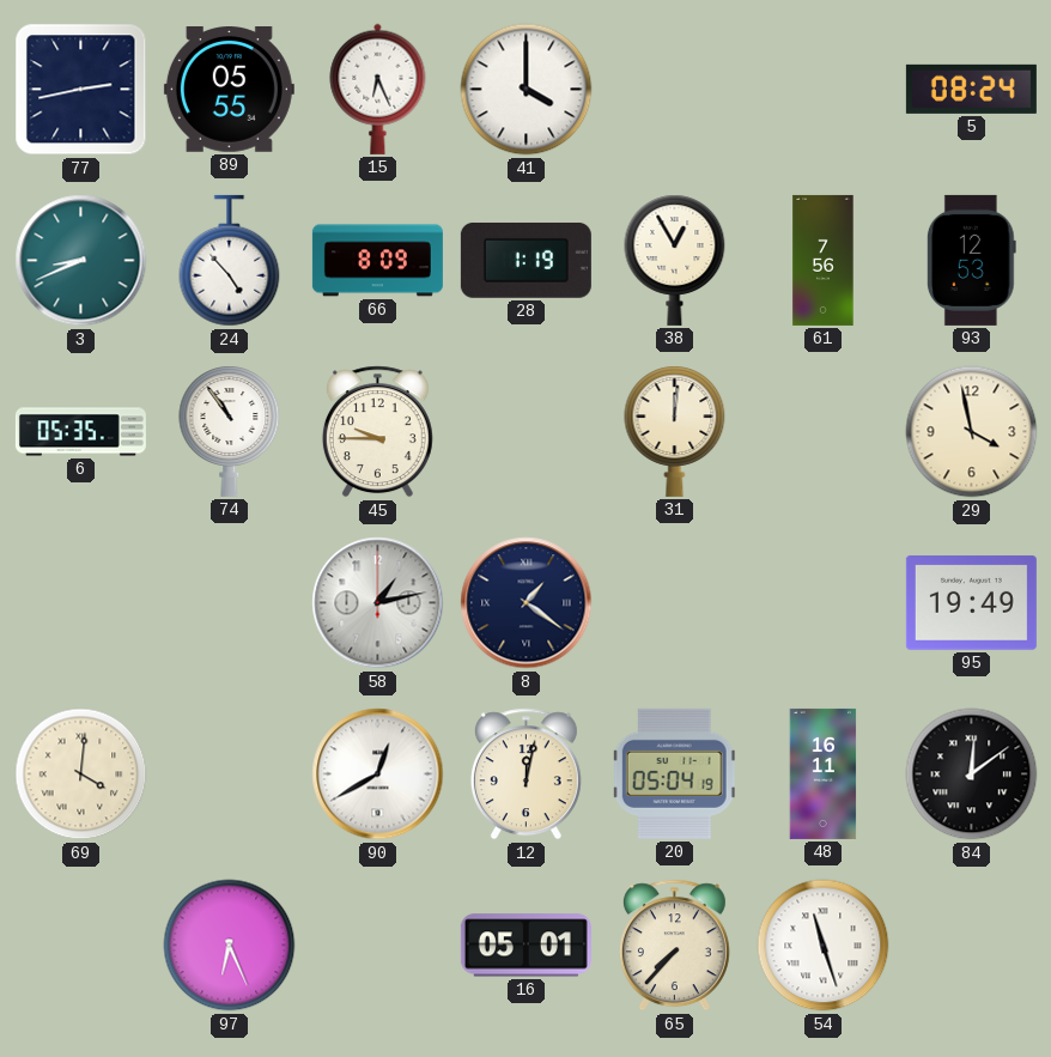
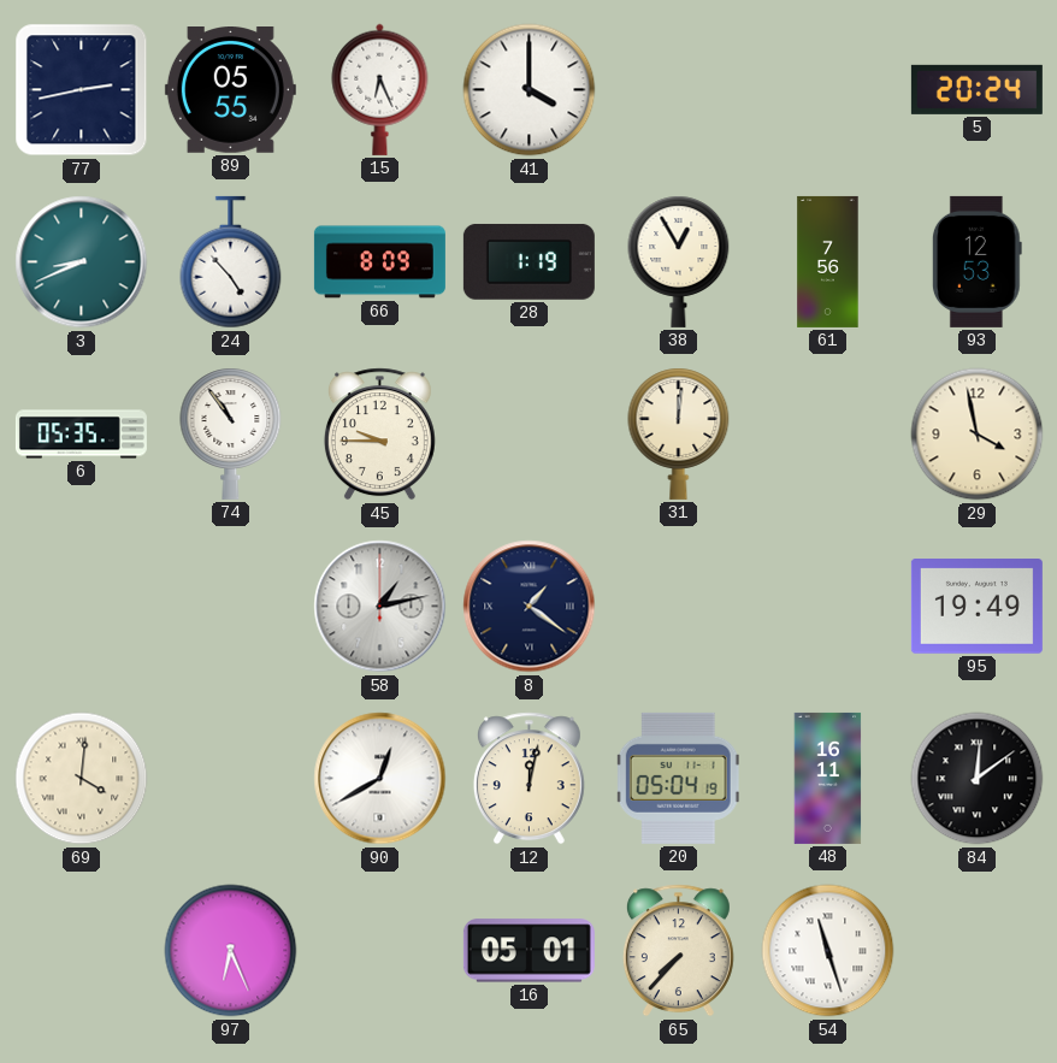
5: 08:24 -> 20:24 (976, 89)
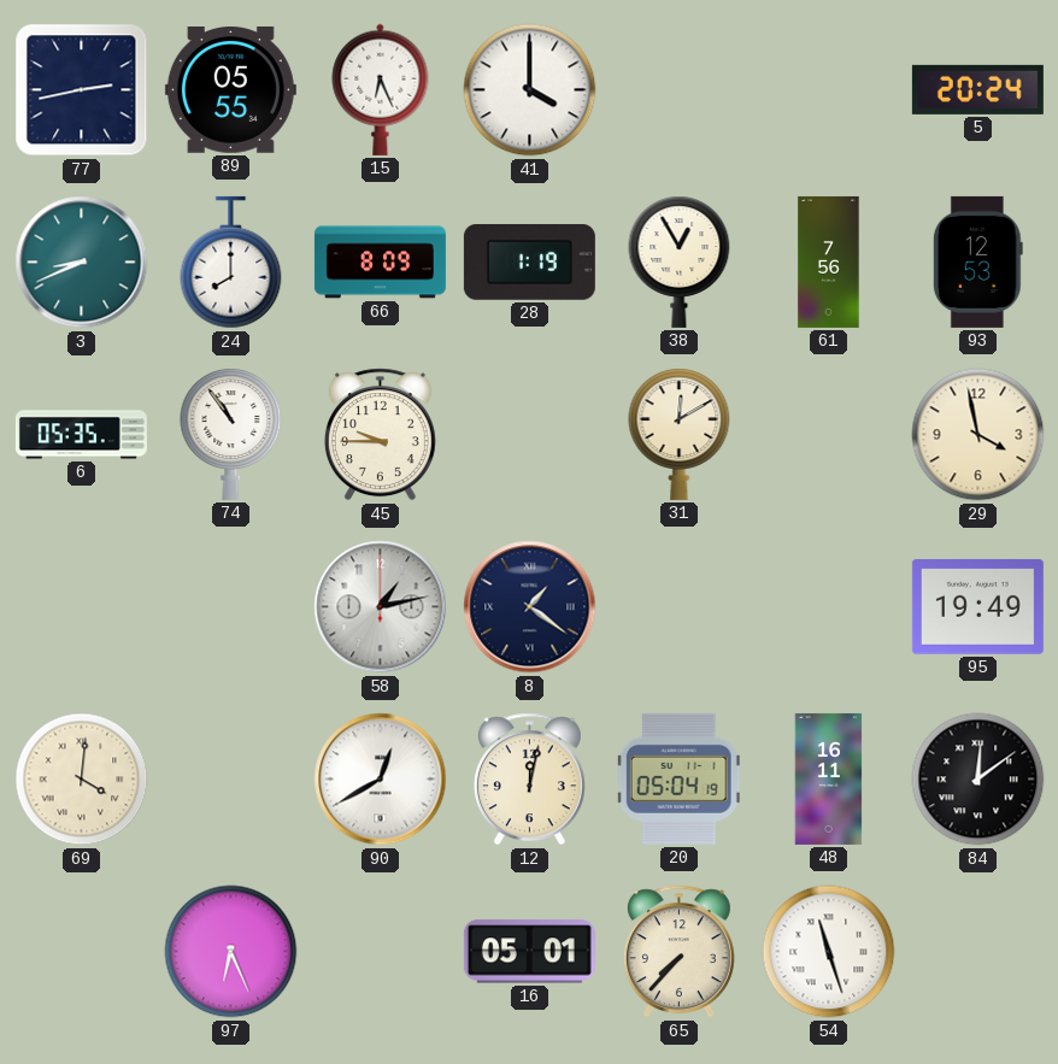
24: 4:53 -> 8:00 (231, 263)
31: 12:01 -> 12:10 (680, 434)
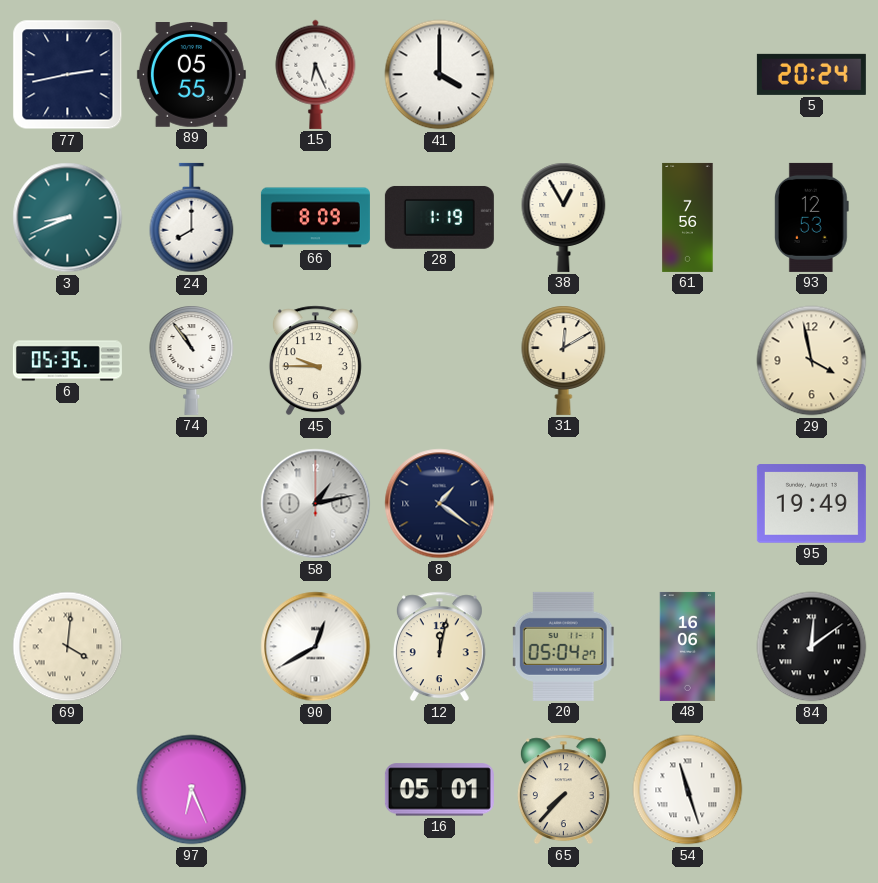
20: 05:04:19 -> 05:04:27 (563, 646)
48: 16:11 -> 16:06 (688, 646)
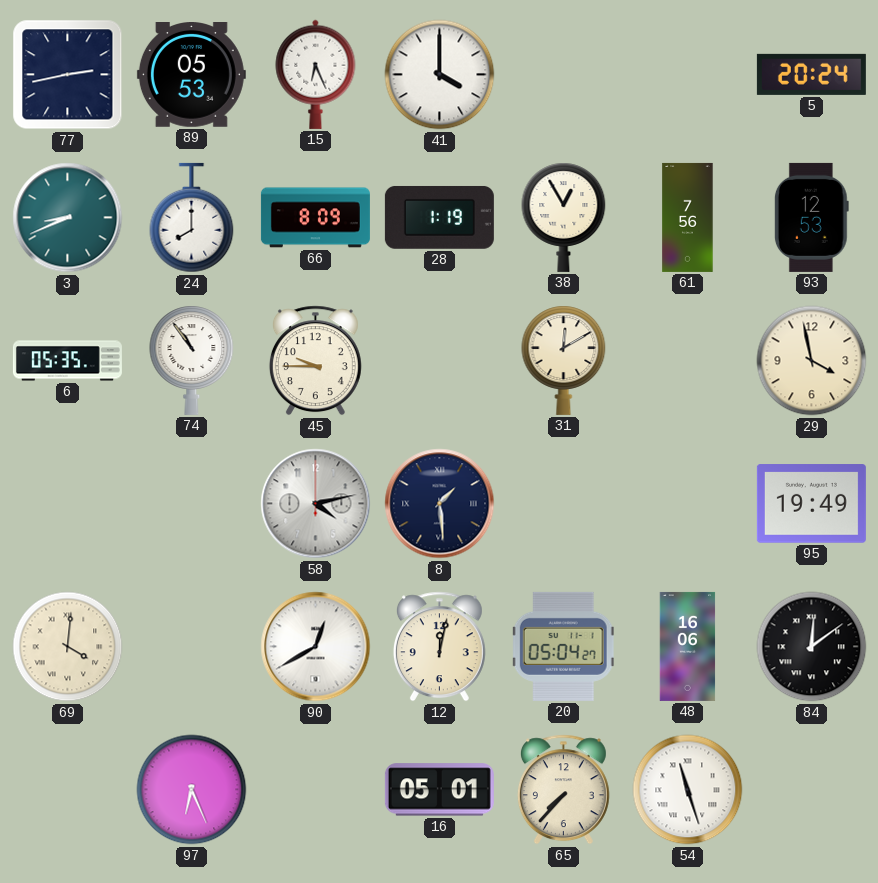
89: 05:55 -> 05:53 (191, 75)
58: 1:13 -> 4:13 (316, 504)
8: 1:21 -> 1:29 (440, 504)
